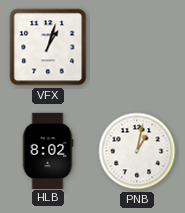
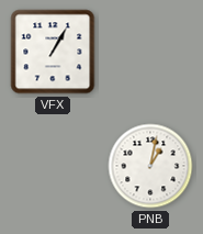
VFX: 1:03 -> 1:05 (53, 52)
HLB: 8:02 -> none (48, 150)
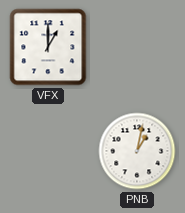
VFX: 1:05 -> 1:00 (48, 47)
